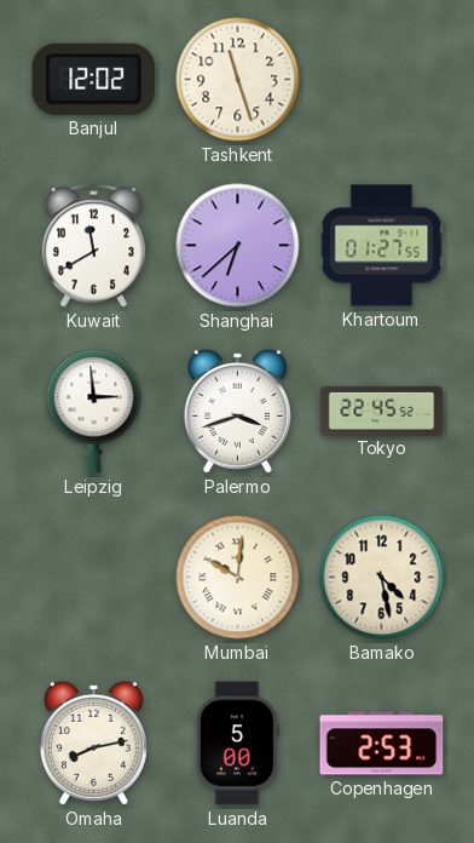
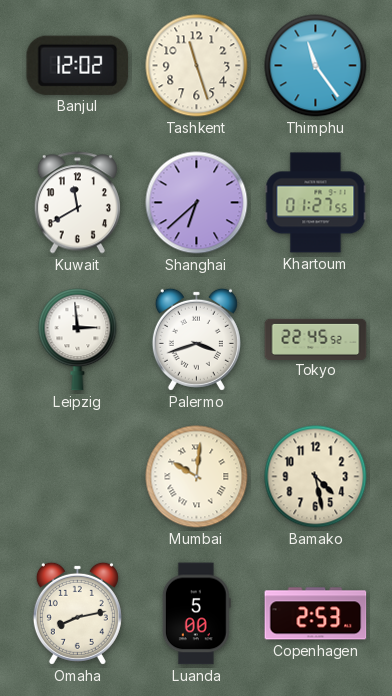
Thimphu: none -> 11:24 (316, 66)
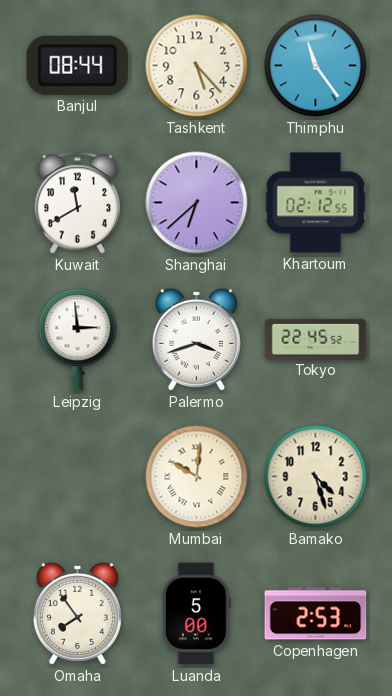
Banjul: 12:02 -> 08:44 (78, 65)
Tashkent: 11:27 -> 5:23 (197, 66)
Khartoum: 01:27 -> 02:12 (316, 203)
Bamako: 4:28 -> 4:27 (316, 477)
Omaha: 8:13 -> 7:54 (77, 613)
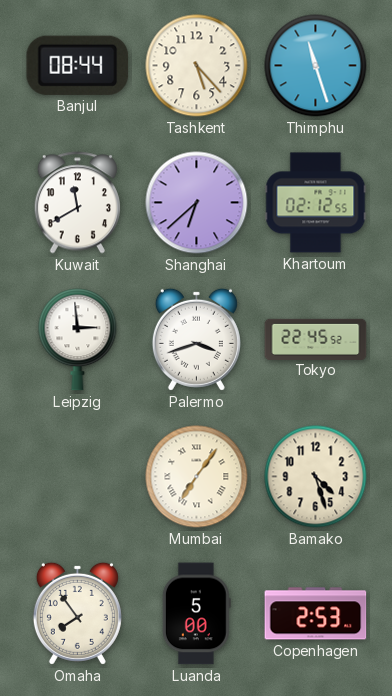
Thimphu: 11:24 -> 11:27 (316, 66)
Mumbai: 10:01 -> 7:06 (197, 477)
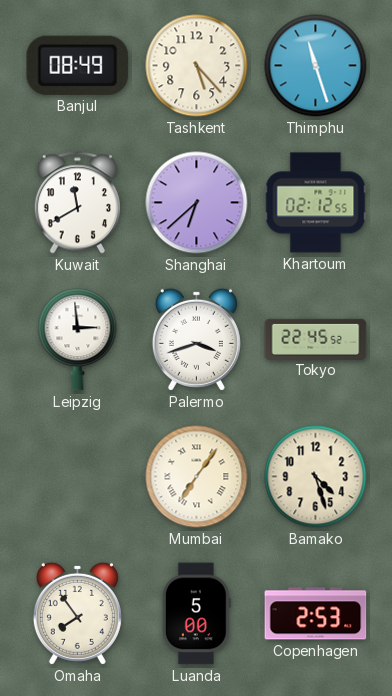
Banjul: 08:44 -> 08:49 (78, 65)
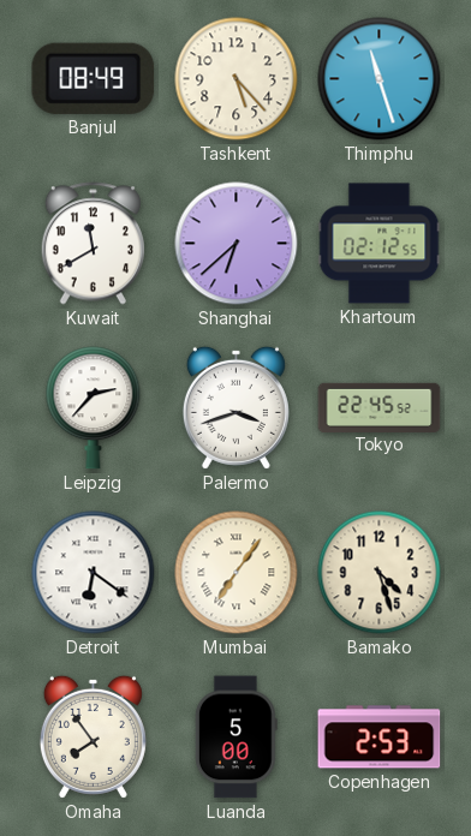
Leipzig: 2:59 -> 2:37 (94, 408)
Detroit: none -> 6:21 (94, 573)
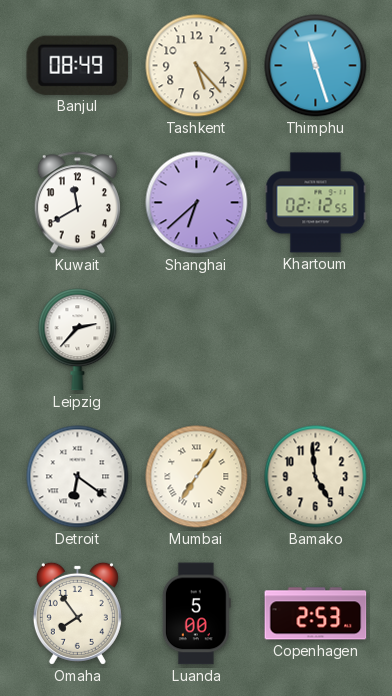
Palermo: 3:42 -> none (235, 407)
Tokyo: 22:45 -> none (380, 407)
Bamako: 4:27 -> 4:59 (316, 477)
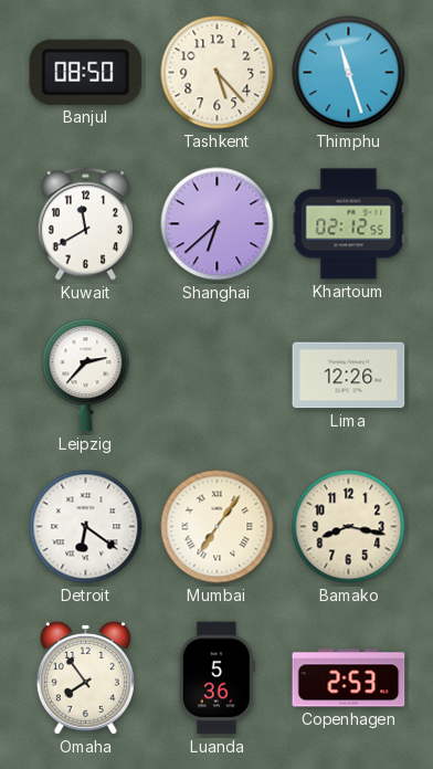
Banjul: 08:49 -> 08:50 (86, 72)
Lima: none -> 12:26 (349, 376)
Bamako: 4:59 -> 8:17 (349, 527)
Luanda: 5:00 -> 5:36 (216, 678)
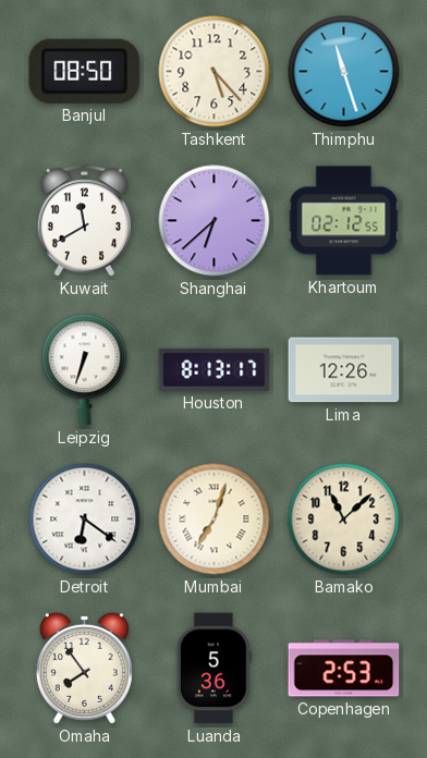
Leipzig: 2:37 -> 6:33 (85, 370)
Houston: none -> 8:13 (215, 369)
Mumbai: 7:06 -> 7:03 (215, 519)
Bamako: 8:17 -> 11:08 (344, 519)
